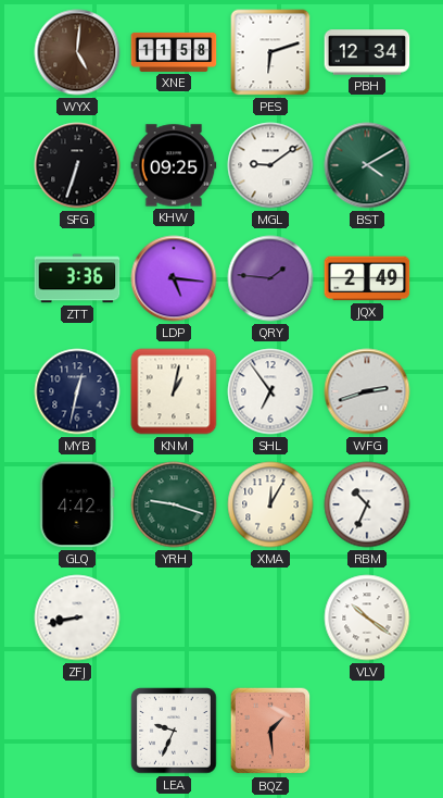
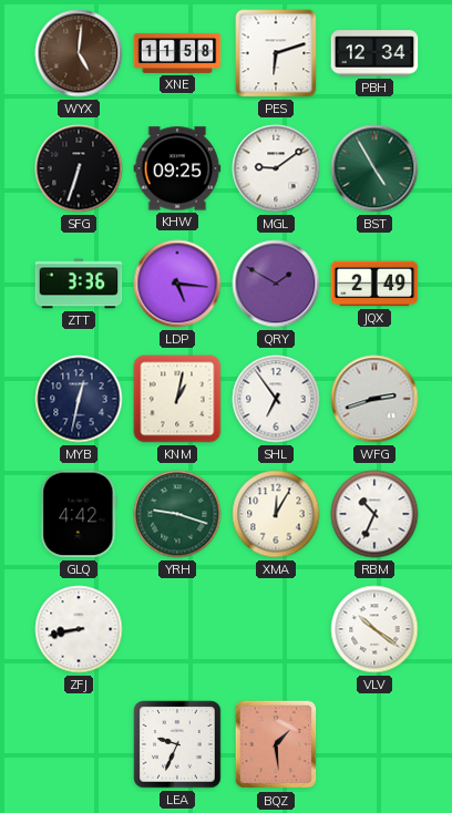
BST: 4:10 -> 4:55 (374, 168)
QRY: 1:46 -> 1:50 (276, 284)
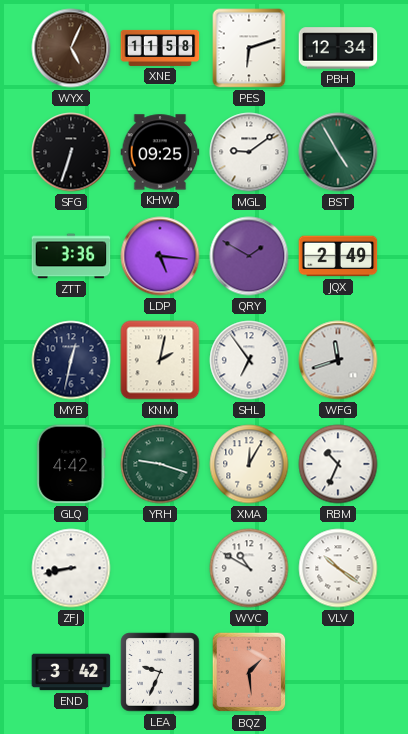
WYX: 5:01 -> 5:04 (71, 48)
KNM: 1:02 -> 2:02 (160, 360)
WFG: 2:42 -> 11:42 (338, 360)
WVC: none -> 10:50 (249, 568)
END: none -> 3:42 (71, 672)
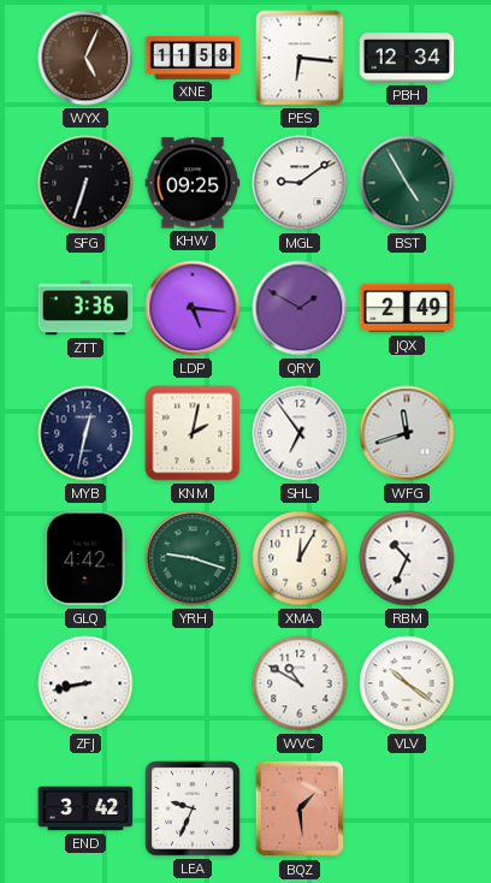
PES: 6:12 -> 6:16 (300, 58)
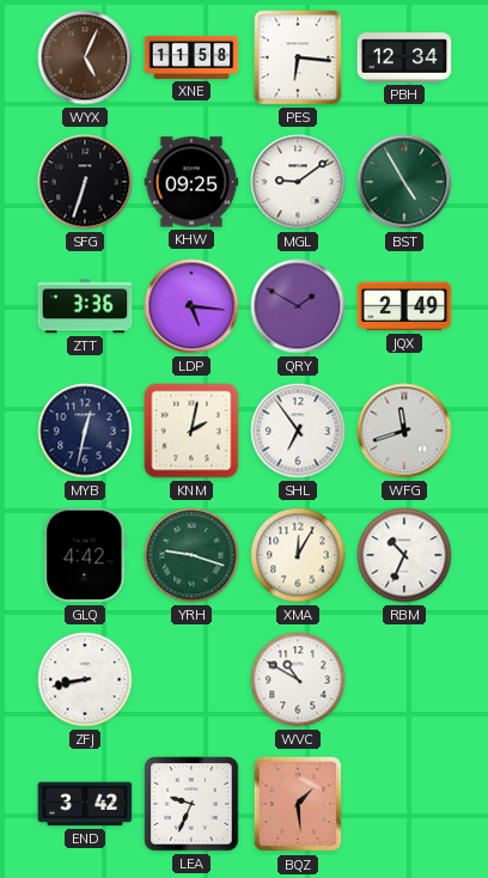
VLV: 10:21 -> none (407, 683)
